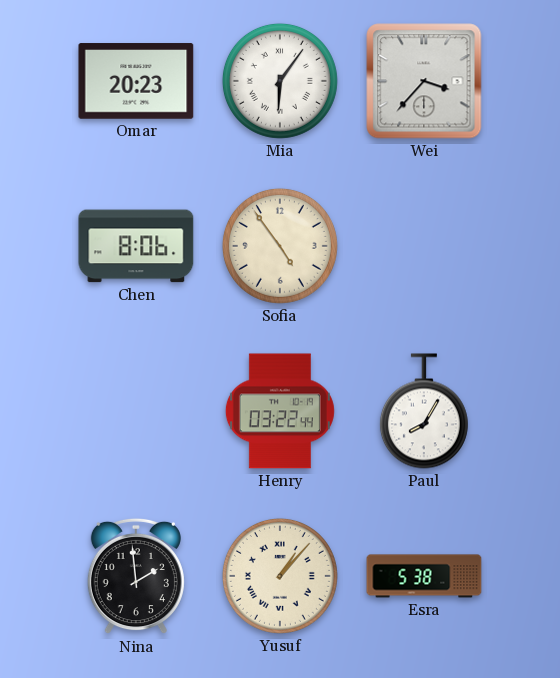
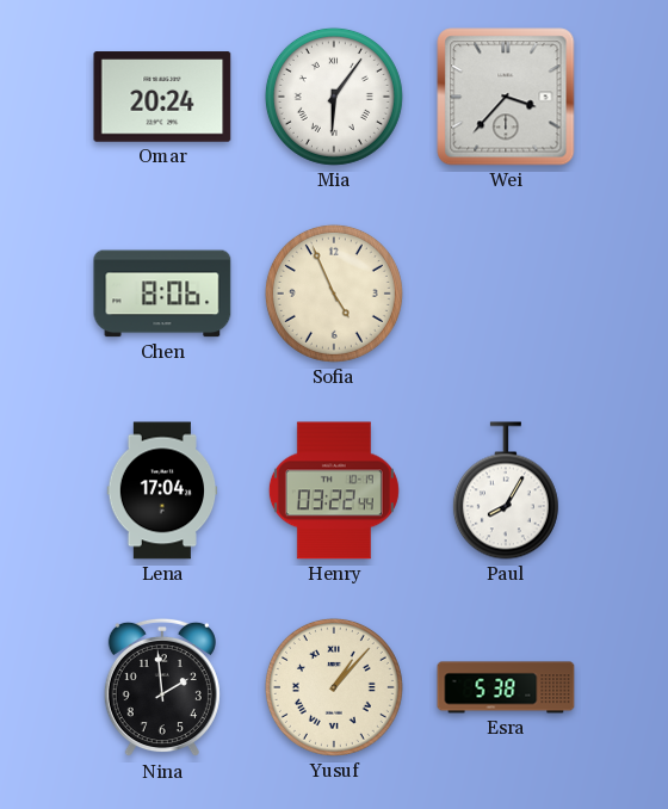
Omar: 20:23 -> 20:24 (162, 97)
Sofia: 4:54 -> 4:56 (334, 294)
Lena: none -> 17:04 (162, 490)
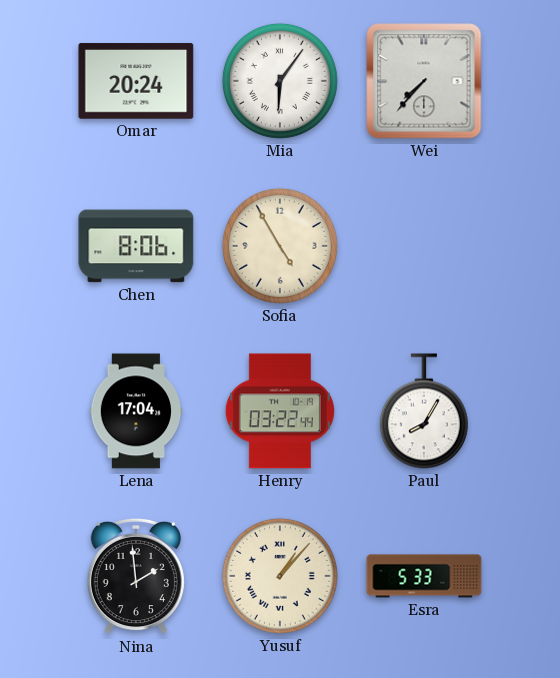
Wei: 3:37 -> 7:37 (424, 81)
Sofia: 4:56 -> 4:55 (280, 246)
Esra: 5:38 -> 5:33 (424, 576)
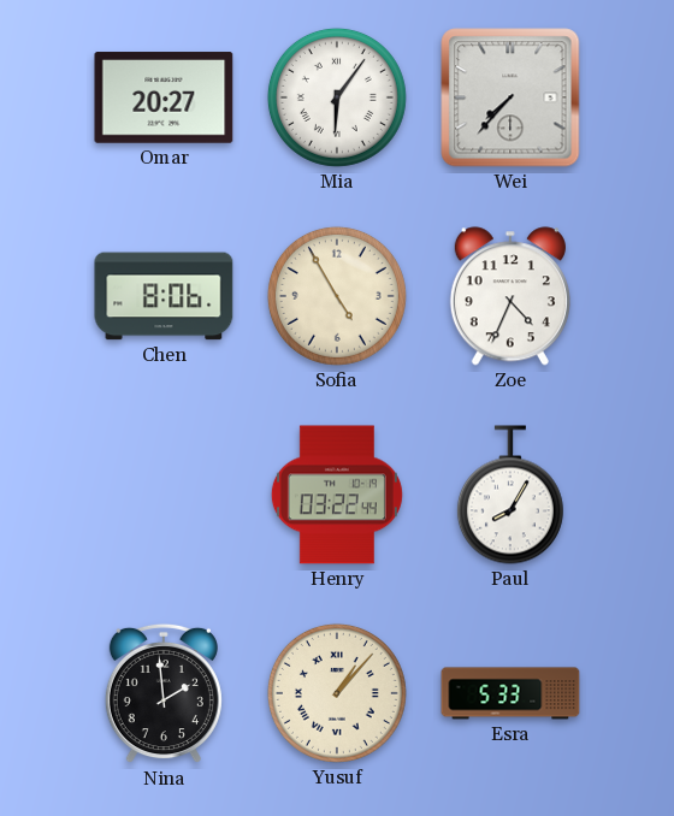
Omar: 20:24 -> 20:27 (164, 97)
Zoe: none -> 4:34 (510, 296)
Lena: 17:04 -> none (136, 411)
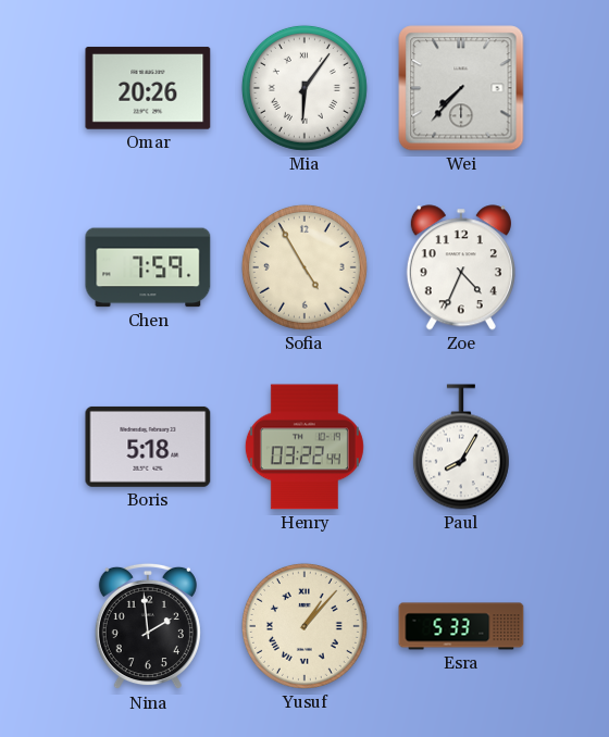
Omar: 20:27 -> 20:26 (148, 88)
Chen: 8:06 -> 7:59 (148, 267)
Boris: none -> 5:18 (148, 447)
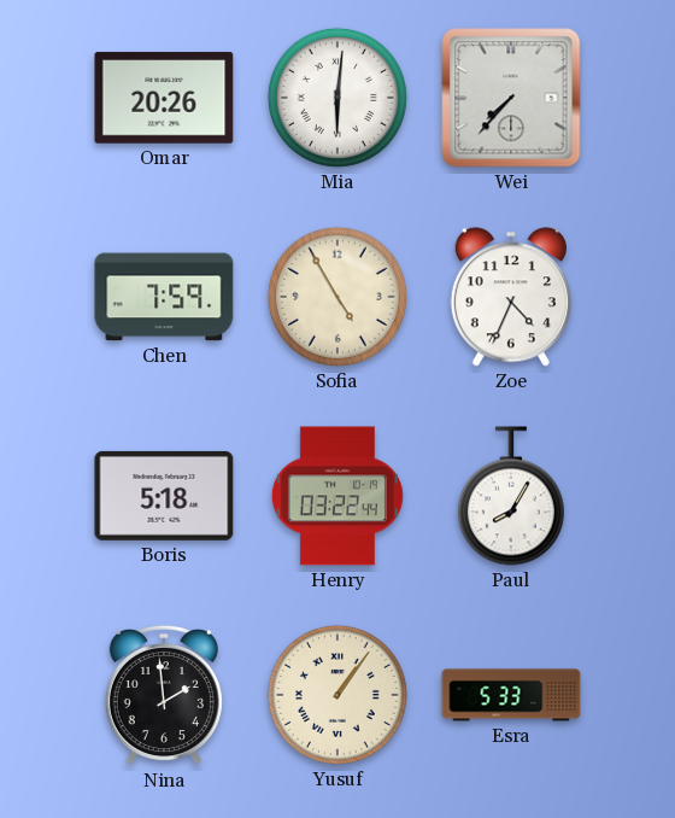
Mia: 6:06 -> 6:01 (337, 98)
Yusuf: 1:07 -> 1:06 (337, 695)
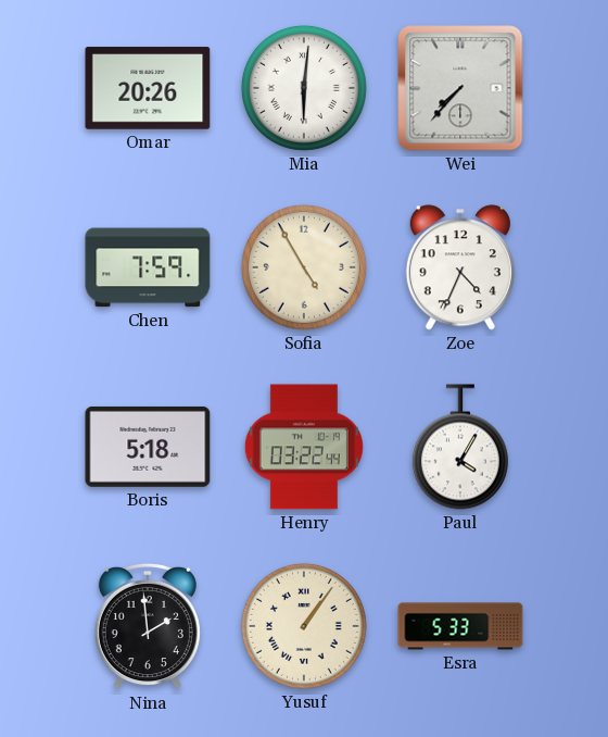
Paul: 8:05 -> 4:05 (460, 447)
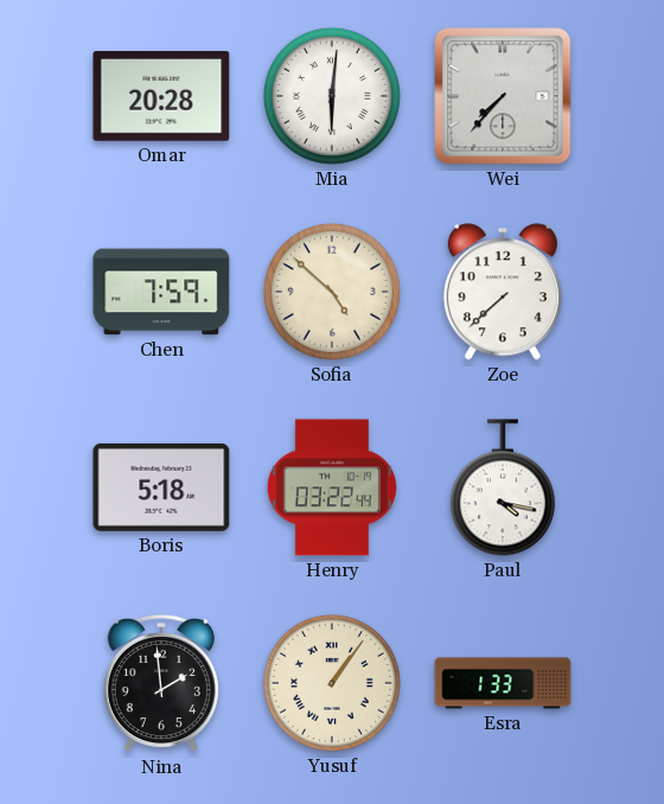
Omar: 20:26 -> 20:28 (161, 96)
Sofia: 4:55 -> 4:52 (332, 292)
Zoe: 4:34 -> 7:38 (503, 292)
Paul: 4:05 -> 4:17 (503, 487)
Esra: 5:33 -> 1:33 (503, 683)
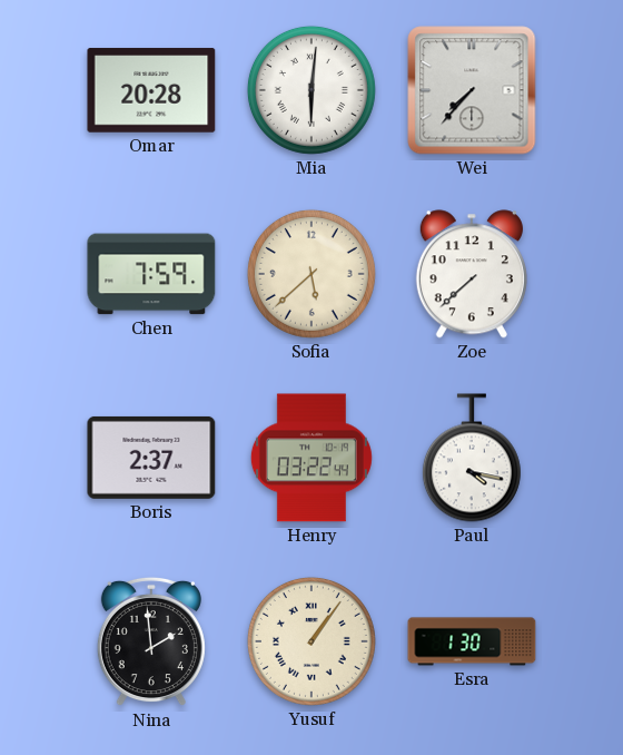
Sofia: 4:52 -> 5:38 (311, 274)
Boris: 5:18 -> 2:37 (151, 458)
Esra: 1:33 -> 1:30 (472, 641)
